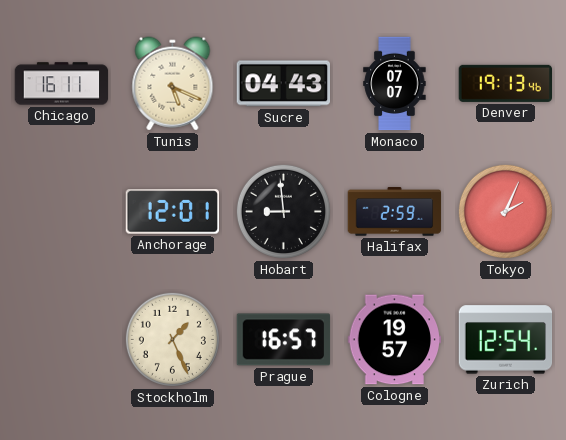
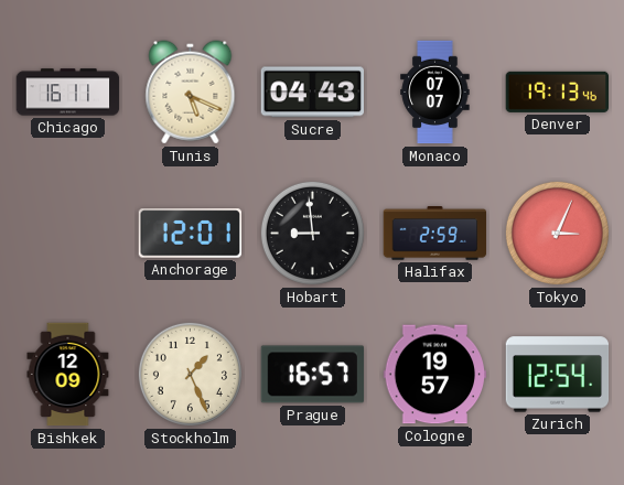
Tokyo: 2:04 -> 3:04 (557, 233)
Bishkek: none -> 12:09 (68, 375)
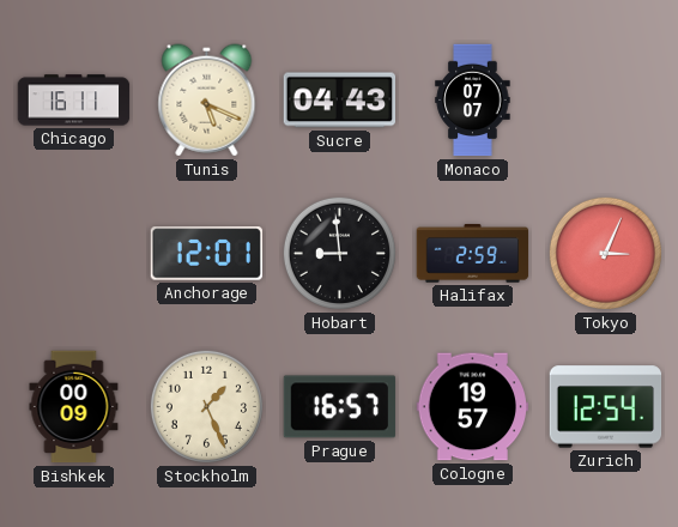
Denver: 19:13 -> none (558, 91)
Bishkek: 12:09 -> 00:09 (74, 407)
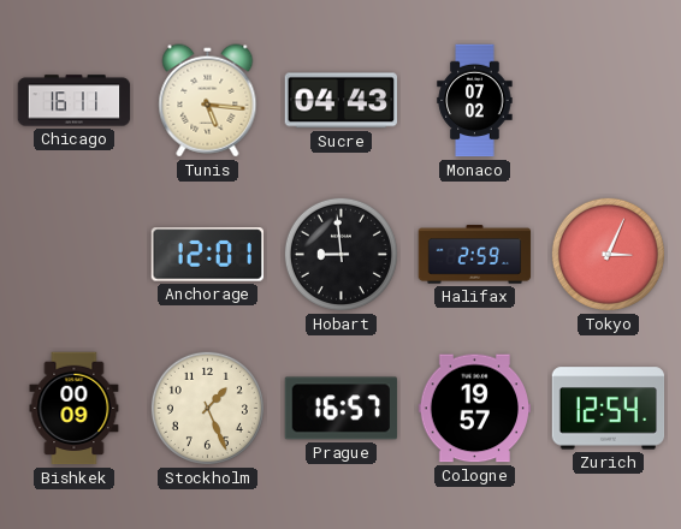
Tunis: 5:19 -> 5:16 (208, 101)
Monaco: 07:07 -> 07:02 (475, 101)
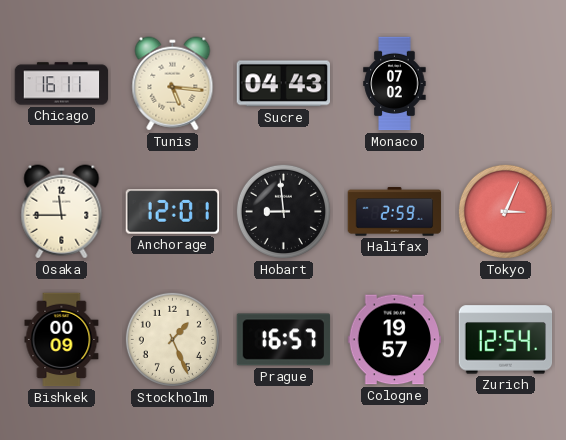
Osaka: none -> 11:45 (62, 212)
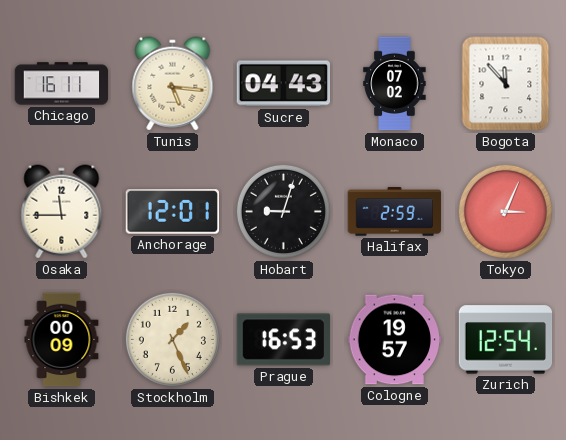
Bogota: none -> 11:53 (506, 84)
Hobart: 8:59 -> 9:03 (283, 211)
Prague: 16:57 -> 16:53 (284, 340)
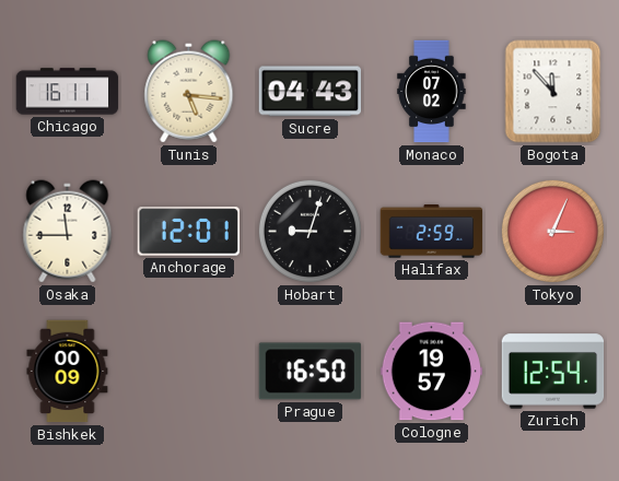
Stockholm: 1:26 -> none (172, 339)
Prague: 16:53 -> 16:50 (311, 372)
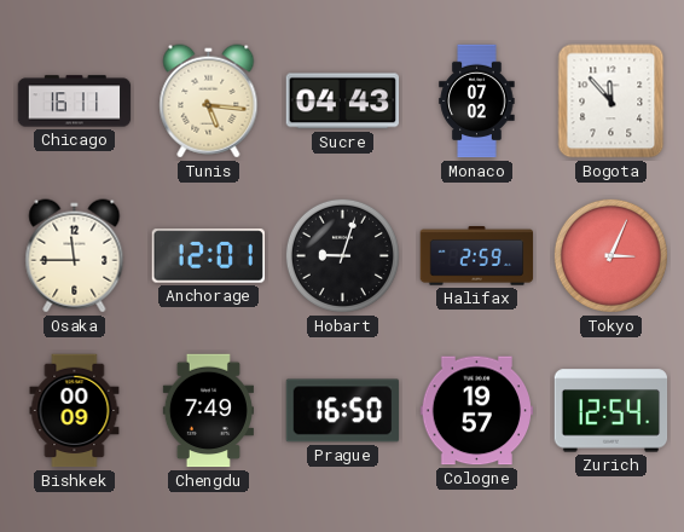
Chengdu: none -> 7:49 (208, 411)
